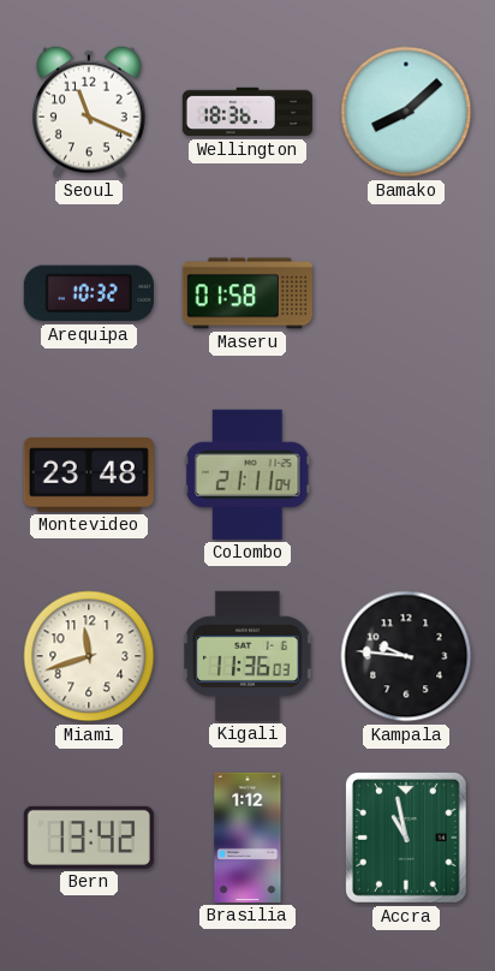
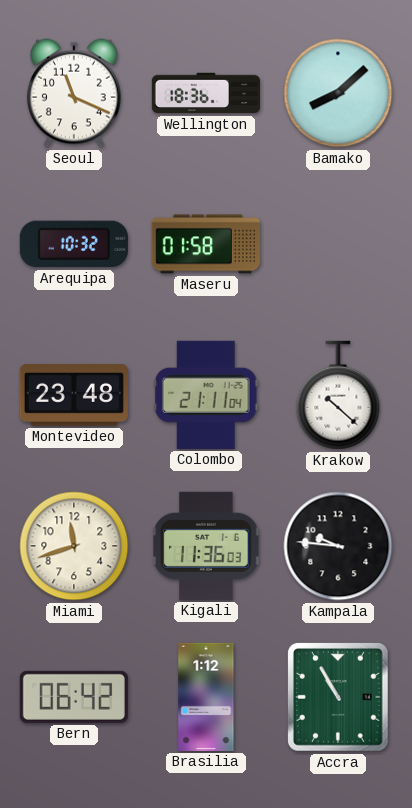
Krakow: none -> 10:22 (338, 395)
Bern: 13:42 -> 06:42 (74, 697)
Accra: 10:58 -> 10:55 (338, 698)
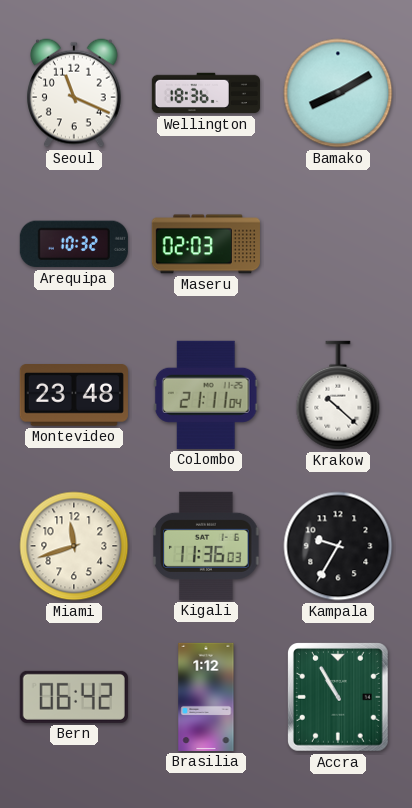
Bamako: 8:08 -> 8:10 (338, 93)
Maseru: 01:58 -> 02:03 (206, 244)
Kampala: 9:46 -> 9:35 (338, 546)
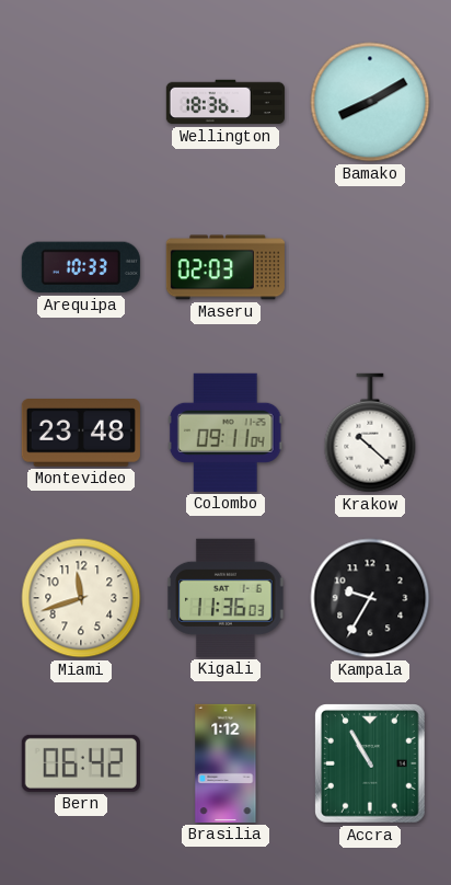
Seoul: 11:19 -> none (75, 93)
Arequipa: 10:32 -> 10:33 (81, 267)
Colombo: 21:11 -> 09:11 (225, 433)
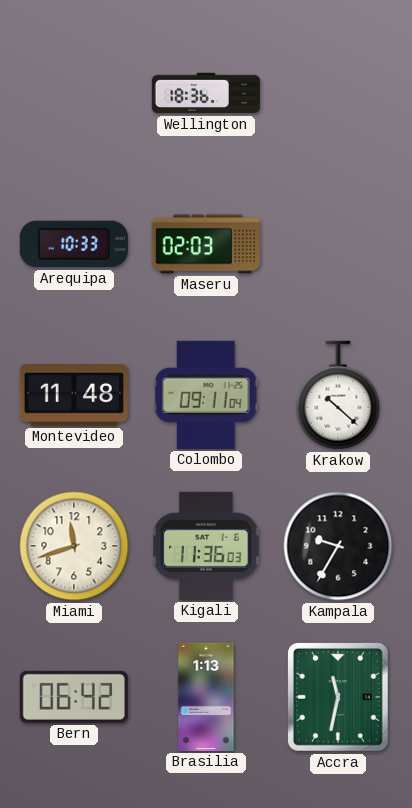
Bamako: 8:10 -> none (370, 102)
Montevideo: 23:48 -> 11:48 (74, 396)
Brasilia: 1:12 -> 1:13 (206, 697)
Accra: 10:55 -> 11:32 (338, 698)
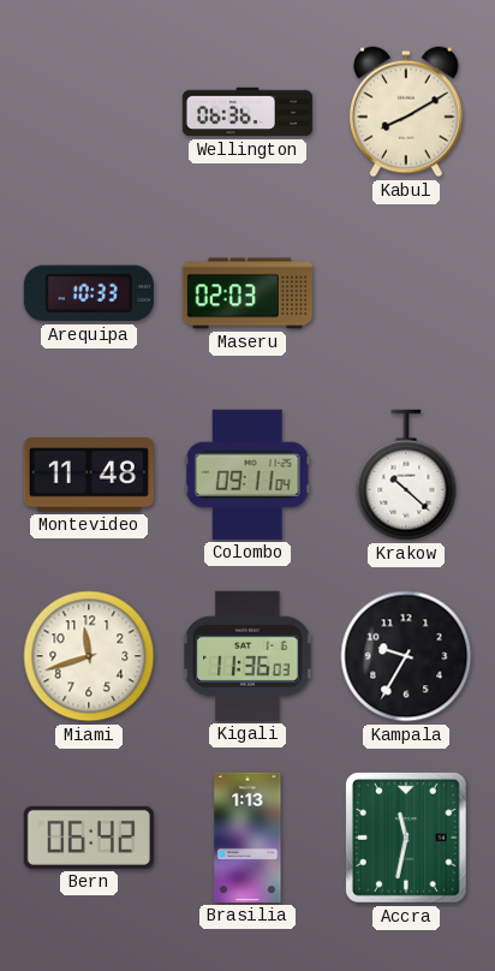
Wellington: 18:36 -> 06:36 (247, 112)
Kabul: none -> 8:10 (407, 112)
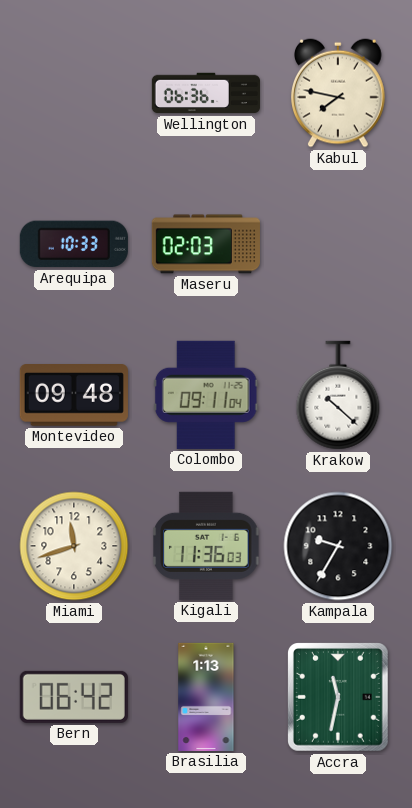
Kabul: 8:10 -> 7:47 (339, 93)
Montevideo: 11:48 -> 09:48 (74, 396)
